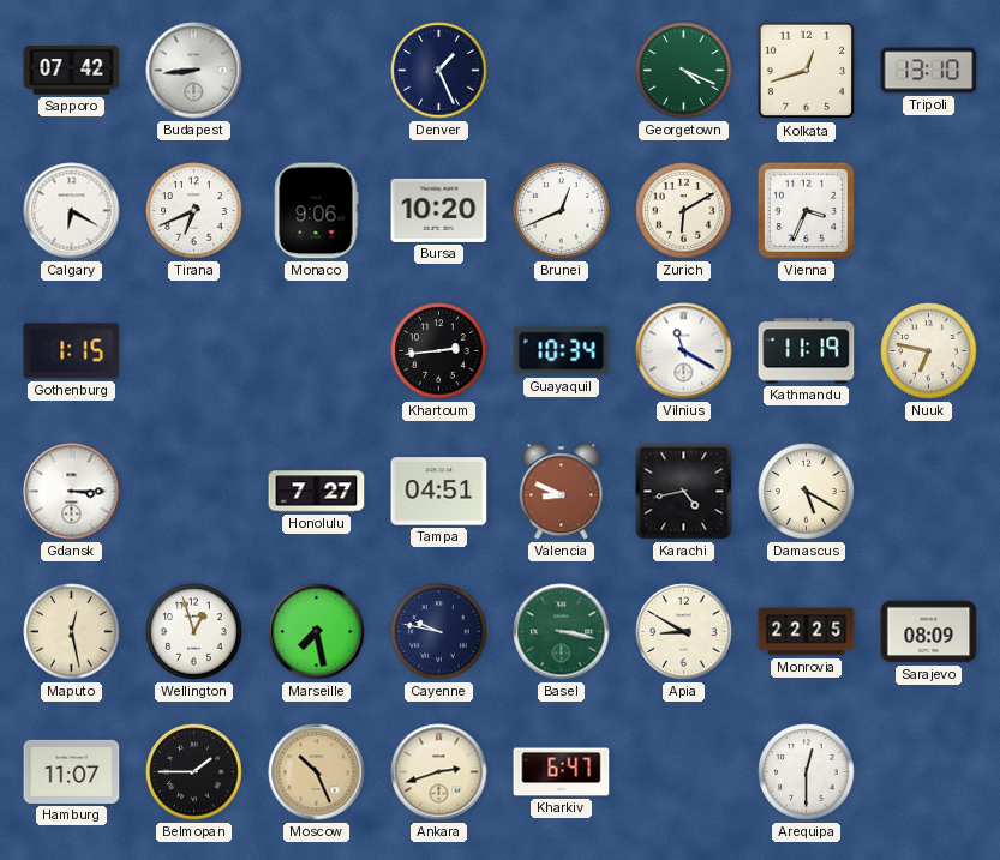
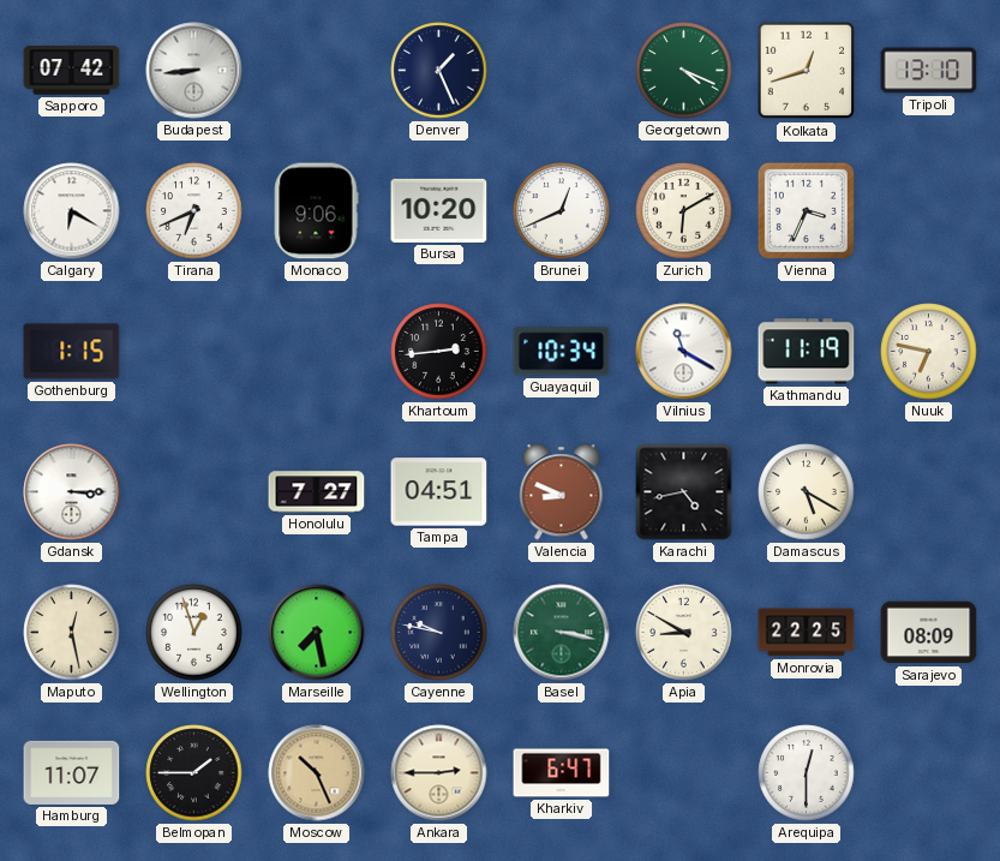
Ankara: 2:42 -> 2:45 (439, 773)
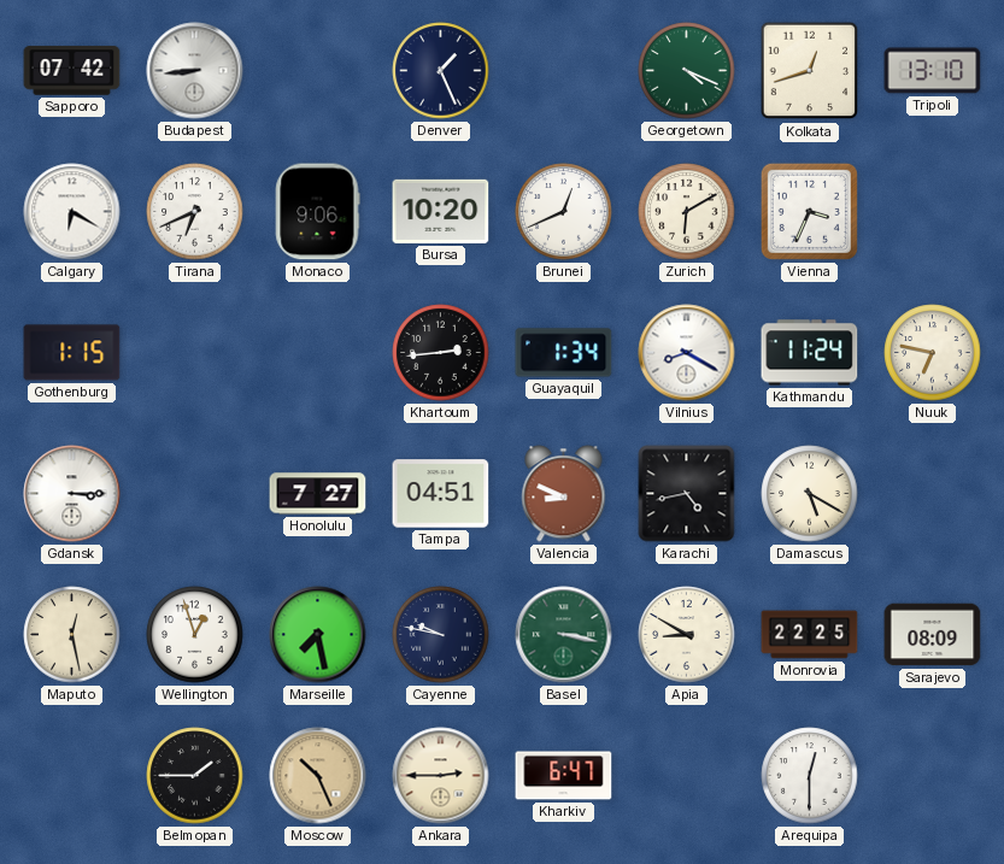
Guayaquil: 10:34 -> 1:34 (564, 353)
Vilnius: 11:20 -> 8:20 (687, 353)
Kathmandu: 11:19 -> 11:24 (810, 353)
Hamburg: 11:07 -> none (72, 772)
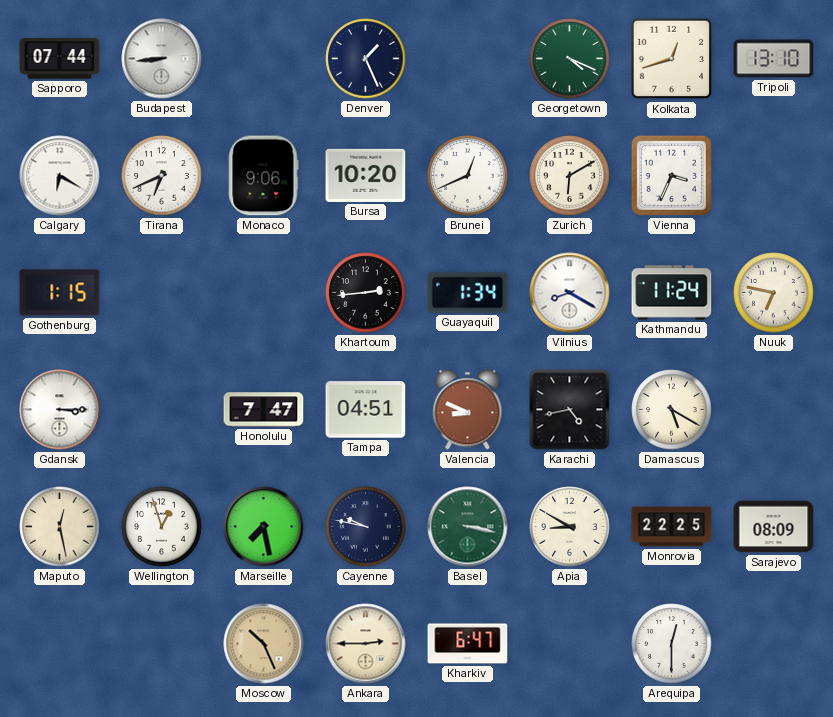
Sapporo: 07:42 -> 07:44 (60, 59)
Honolulu: 7:27 -> 7:47 (264, 410)
Belmopan: 1:45 -> none (195, 776)
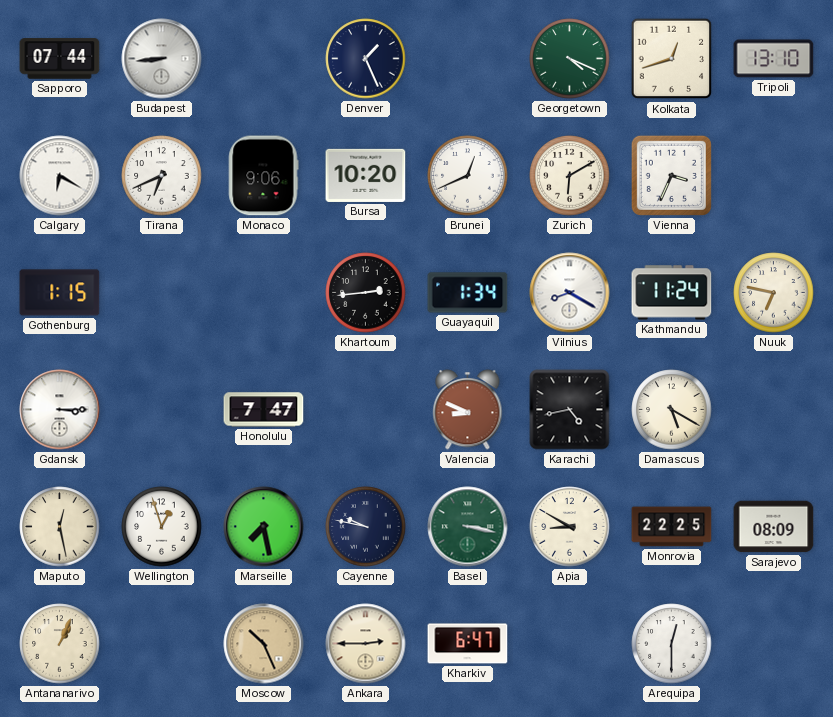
Tampa: 04:51 -> none (366, 410)
Antananarivo: none -> 1:04 (60, 644)
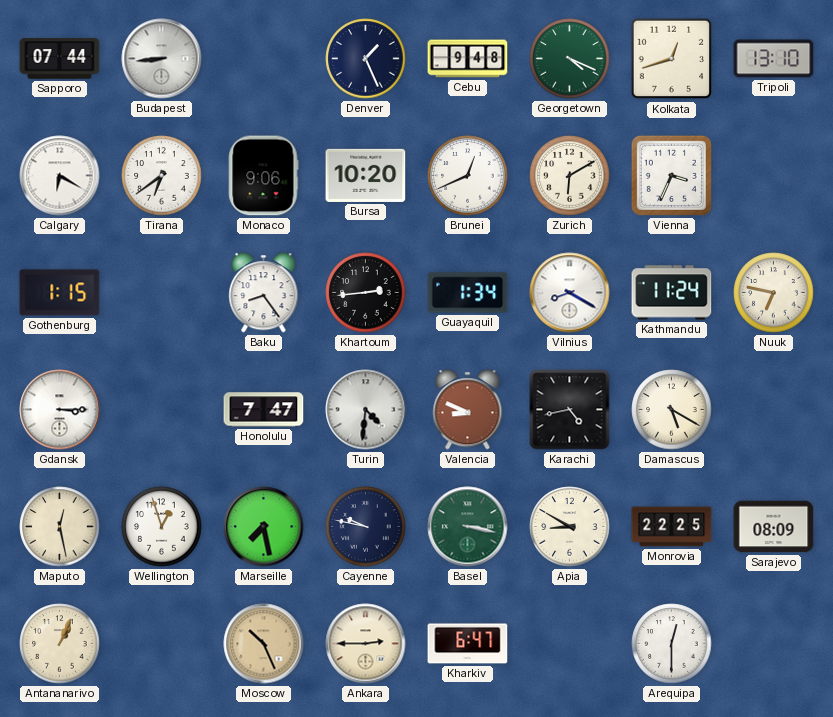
Cebu: none -> 9:48 (468, 59)
Tirana: 6:41 -> 6:39 (162, 176)
Baku: none -> 8:24 (264, 293)
Turin: none -> 4:31 (366, 410)
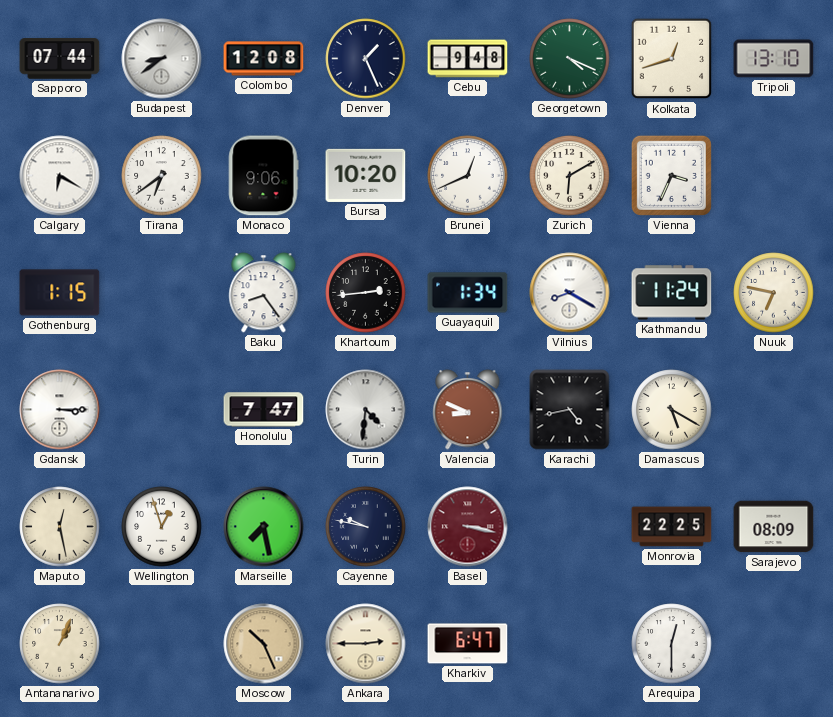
Budapest: 8:44 -> 8:39 (162, 59)
Colombo: none -> 12:08 (264, 59)
Basel dial: green -> burgundy (468, 527)
Apia: 8:50 -> none (570, 527)
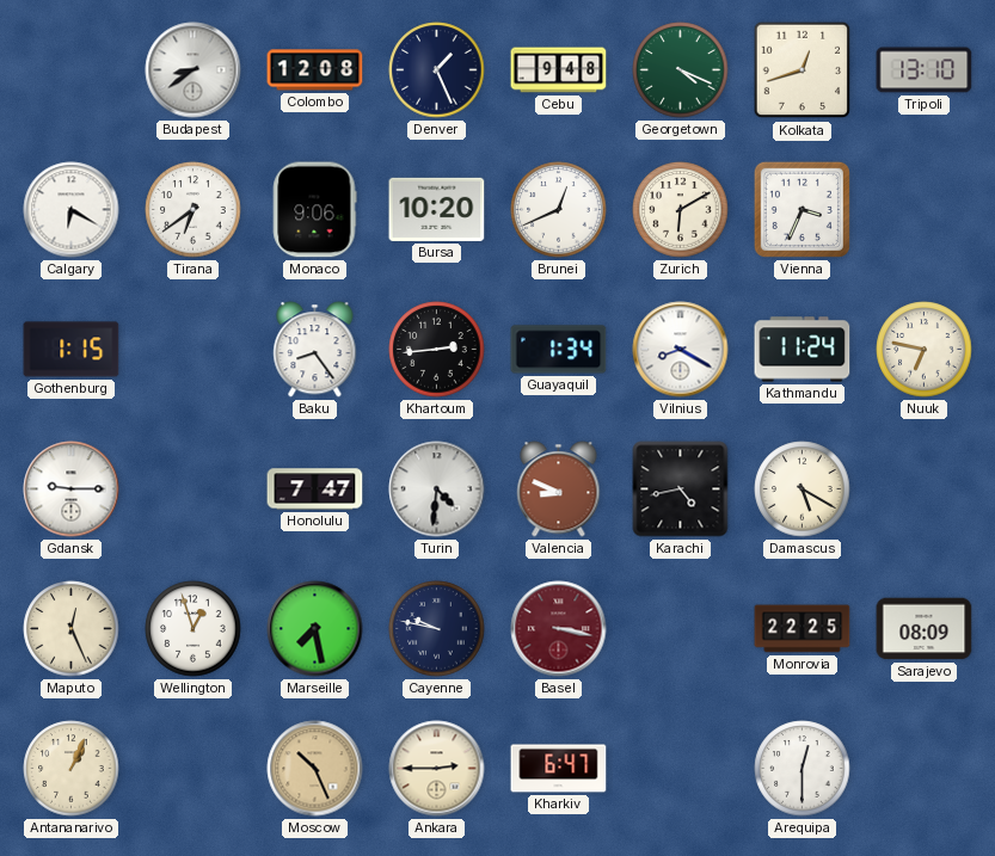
Sapporo: 07:44 -> none (60, 59)
Gdansk: 3:15 -> 9:15 (72, 489)
Maputo: 12:28 -> 12:26 (72, 629)
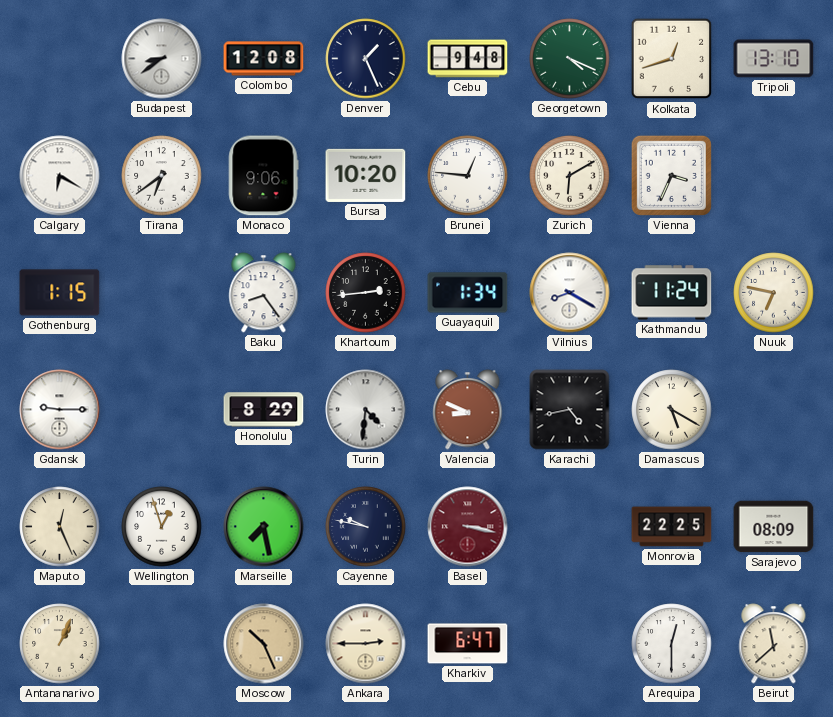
Brunei: 12:41 -> 12:46 (468, 176)
Honolulu: 7:47 -> 8:29 (264, 410)
Beirut: none -> 11:38 (774, 644)
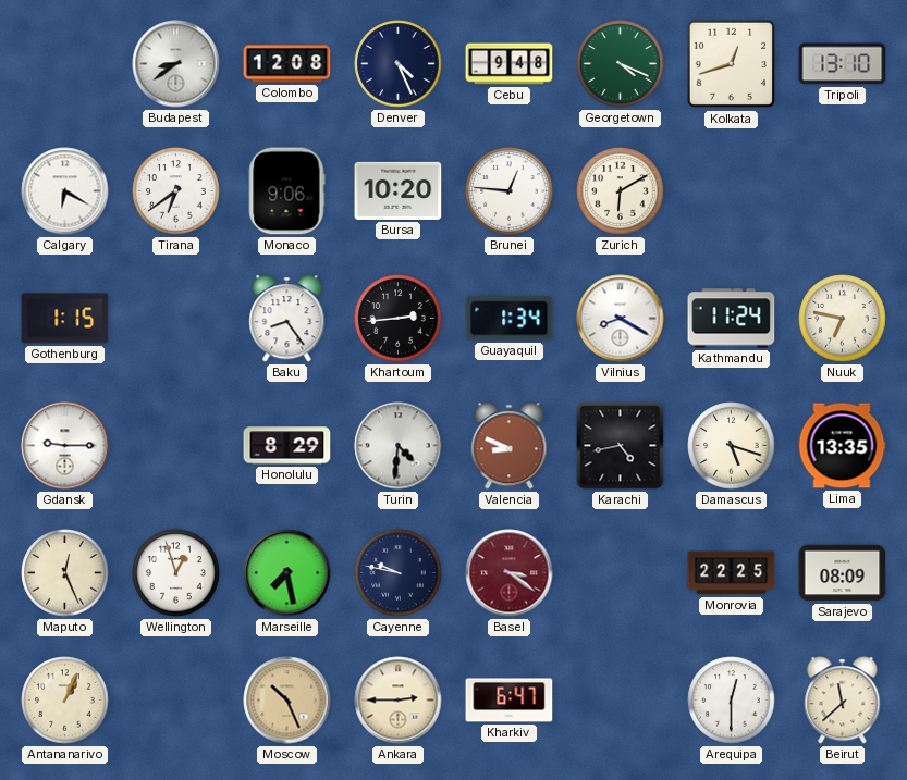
Denver: 1:26 -> 4:26 (399, 64)
Vienna: 3:34 -> none (671, 175)
Damascus: 5:20 -> 5:18 (732, 446)
Lima: none -> 13:35 (842, 446)
Basel: 3:17 -> 3:21 (510, 573)
